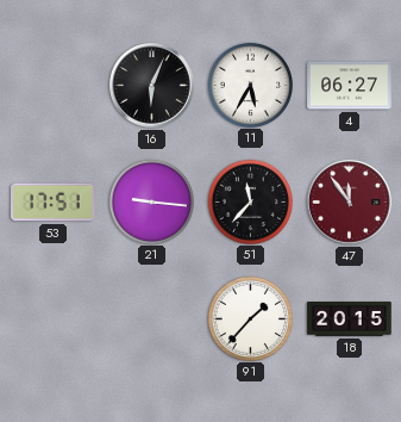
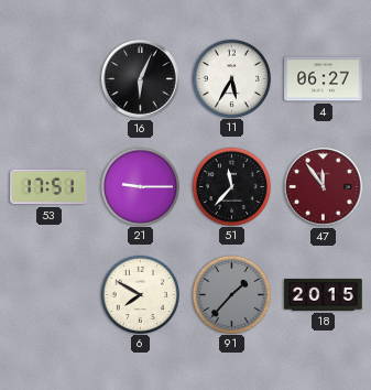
21: 9:16 -> 9:15 (140, 186)
6: none -> 7:50 (140, 294)
91 dial: white -> grey (231, 294)
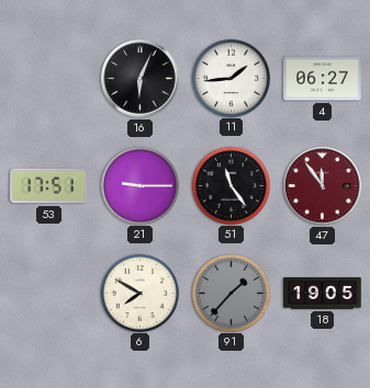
11: 5:35 -> 1:44 (231, 78)
51: 11:37 -> 11:24 (231, 185)
18: 20:15 -> 19:05 (323, 294)
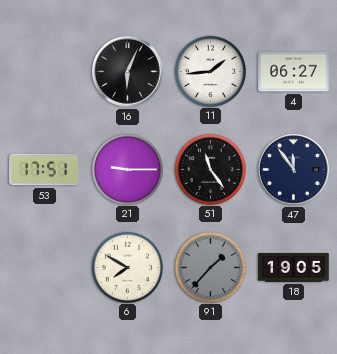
47 dial: burgundy -> navy (294, 170)
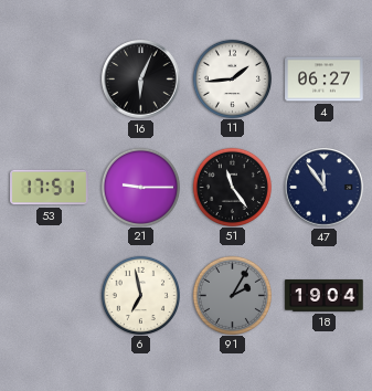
6: 7:50 -> 6:58 (140, 295)
91: 1:37 -> 2:05 (232, 295)
18: 19:05 -> 19:04 (325, 296)
